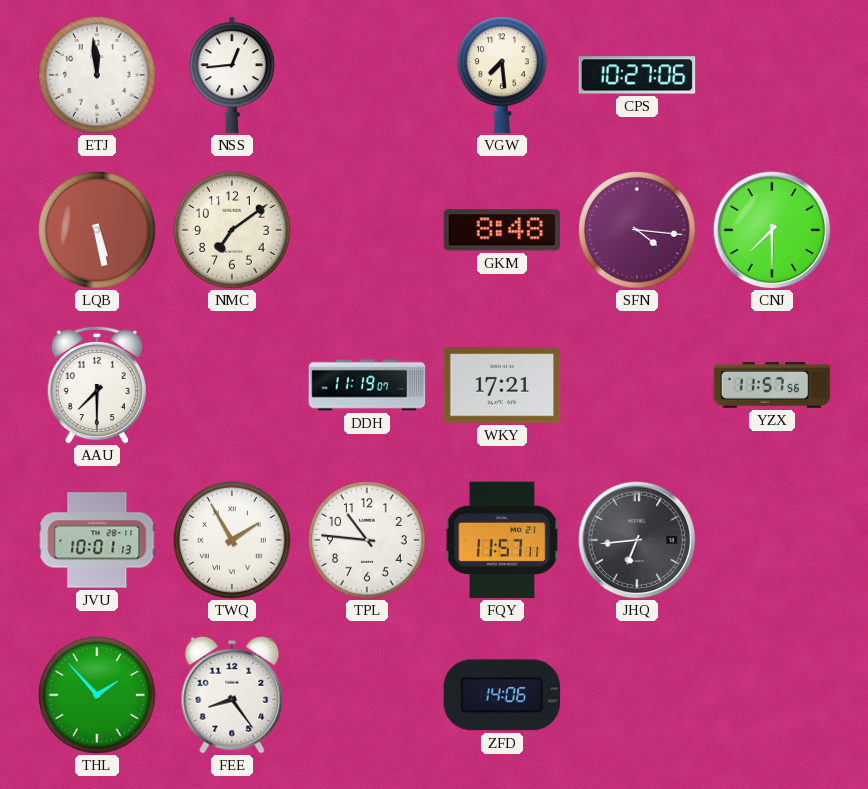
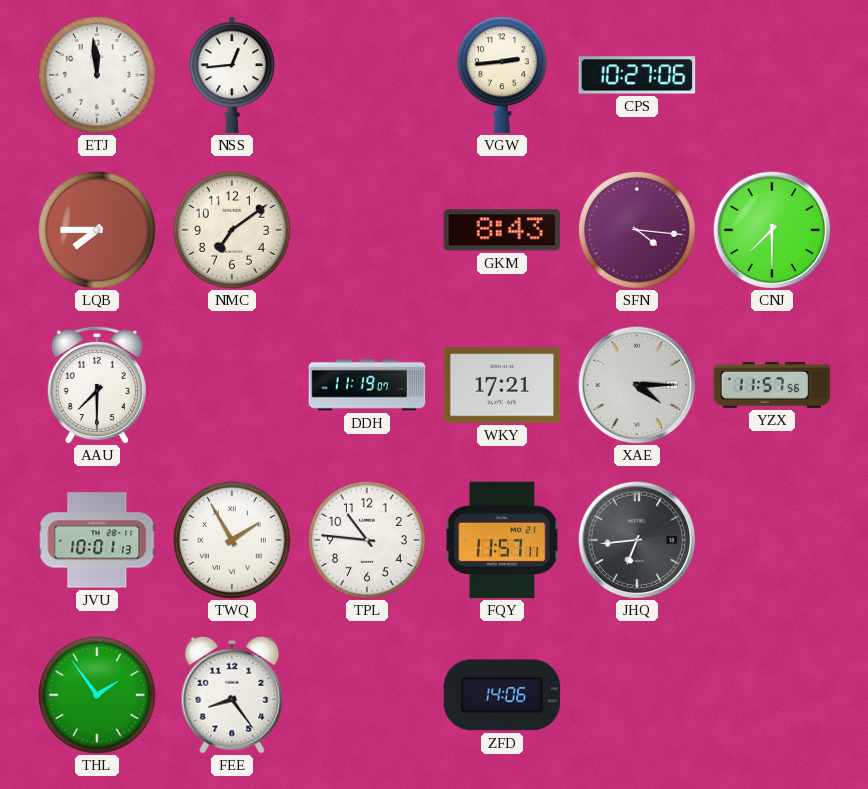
VGW: 7:29 -> 2:44 (502, 75)
LQB: 5:28 -> 7:45 (98, 231)
GKM: 8:48 -> 8:43 (502, 230)
XAE: none -> 4:15 (637, 385)
THL: 1:53 -> 1:54 (98, 696)
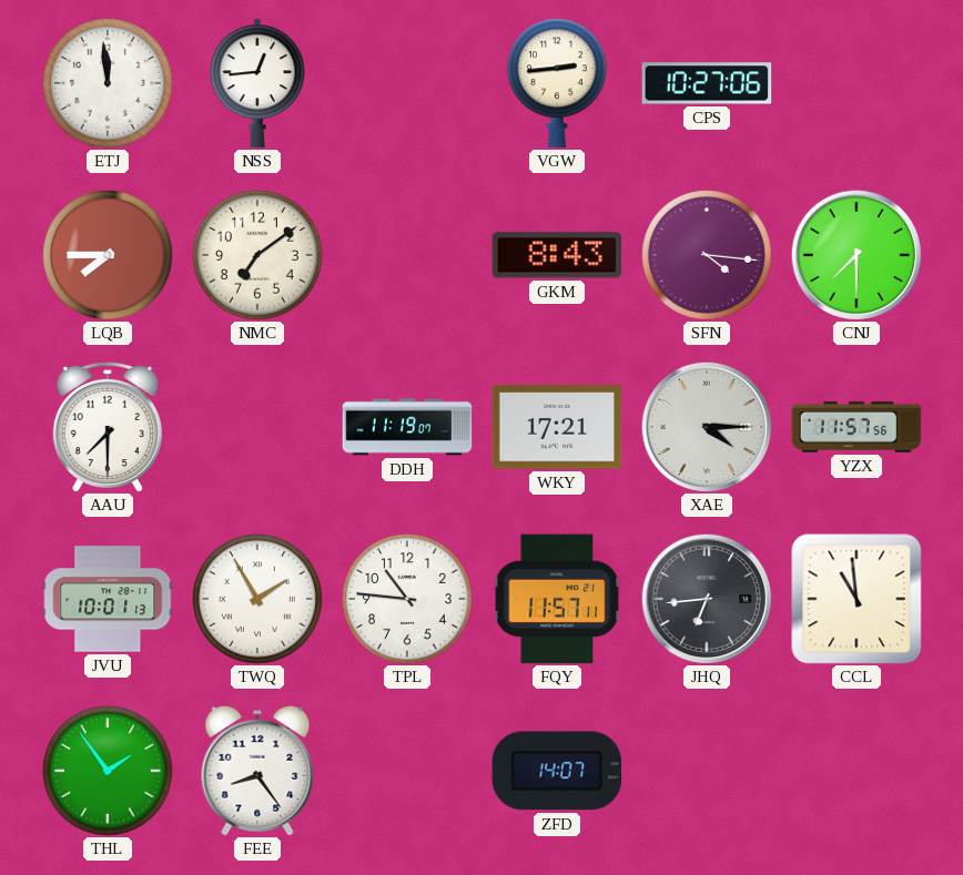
CCL: none -> 10:59 (856, 599)
ZFD: 14:06 -> 14:07 (557, 771)
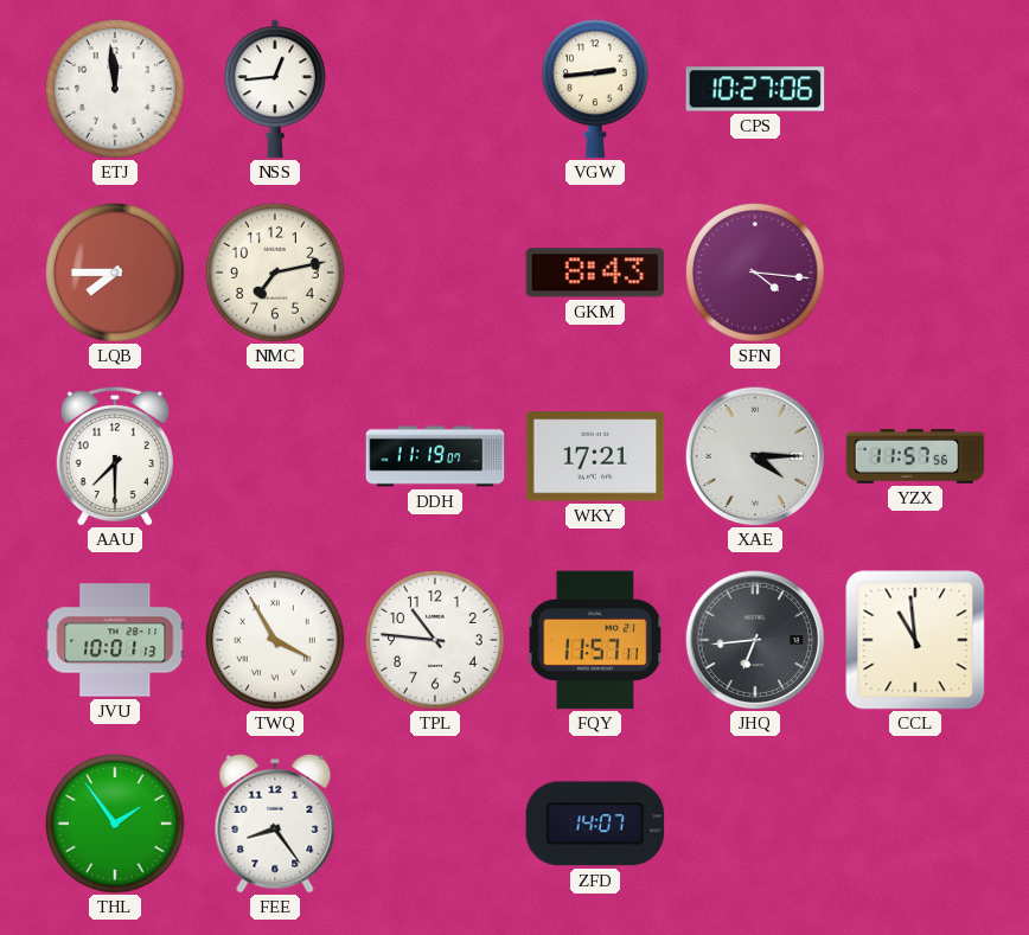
NMC: 7:09 -> 7:13 (276, 274)
CNJ: 7:30 -> none (856, 255)
TWQ: 1:55 -> 3:55 (276, 641)
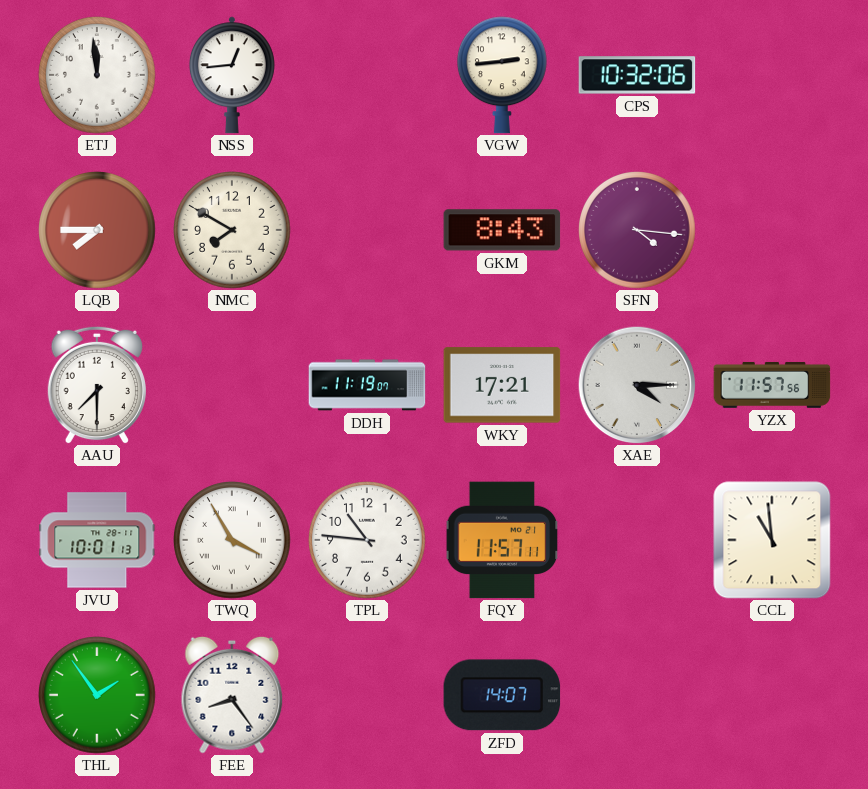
CPS: 10:27 -> 10:32 (637, 75)
NMC: 7:13 -> 7:50 (233, 231)
JHQ: 6:44 -> none (755, 640)
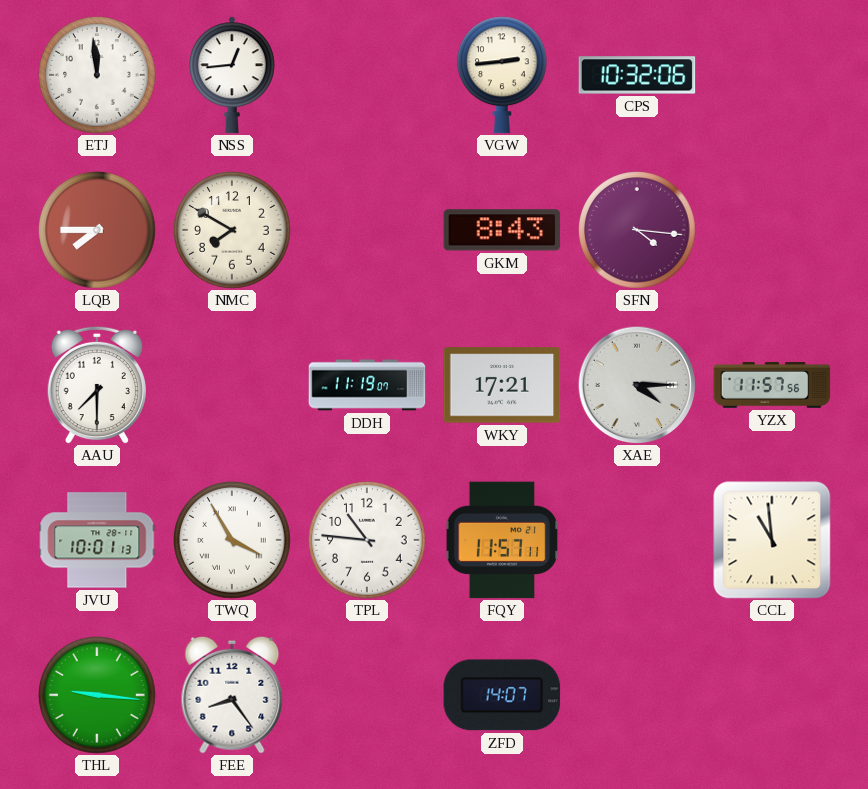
THL: 1:54 -> 9:16 (98, 696)
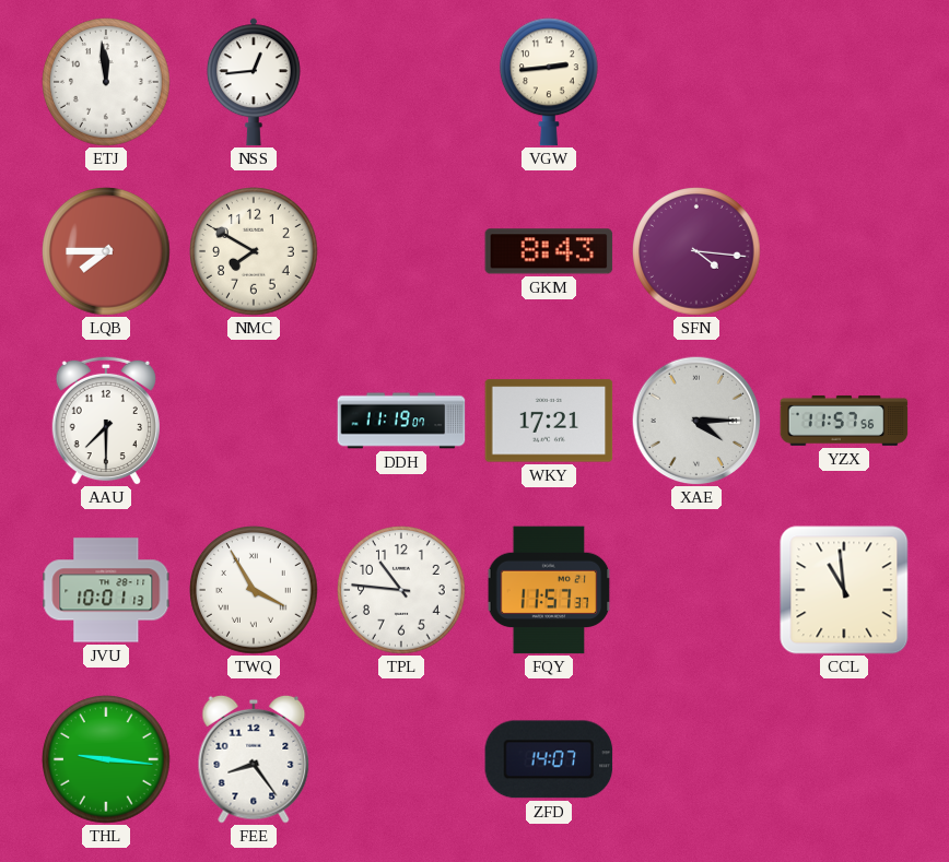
CPS: 10:32 -> none (637, 75)
FQY: 11:57:11 -> 11:57:37 (549, 590)
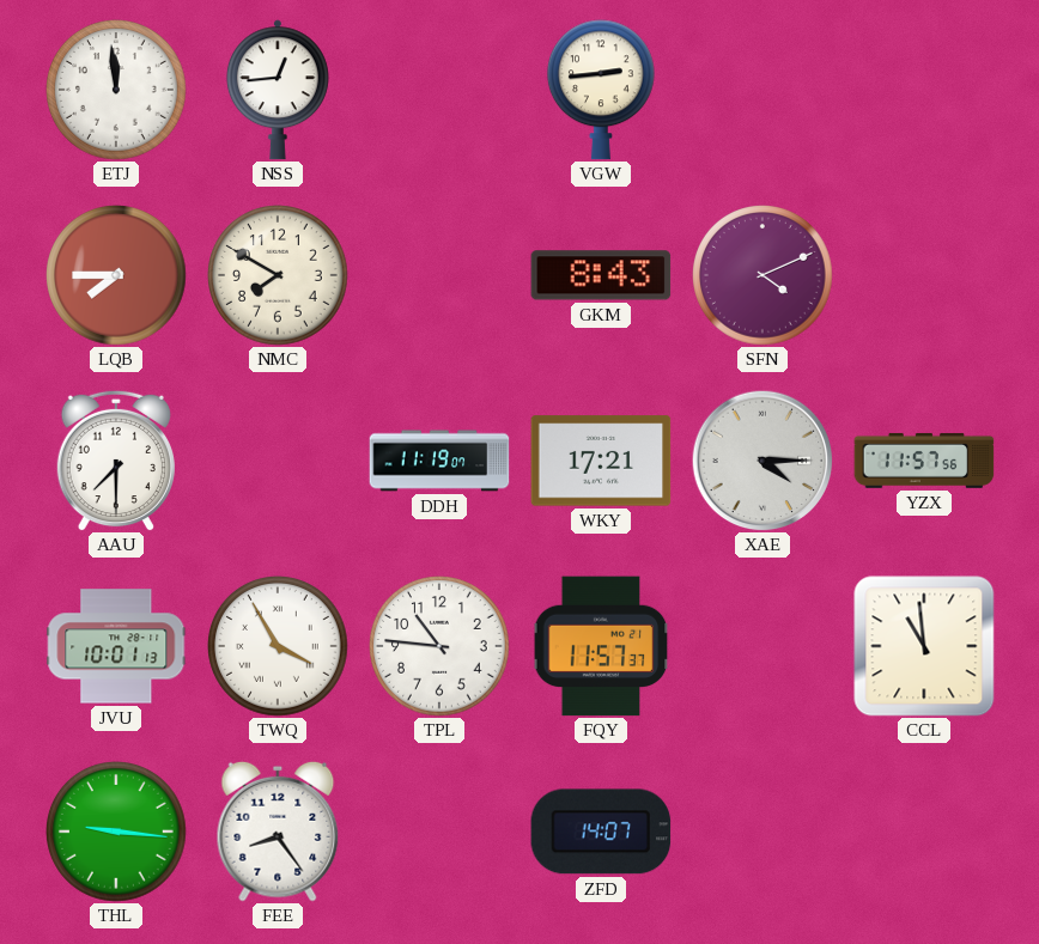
SFN: 4:16 -> 4:11 (764, 276)
